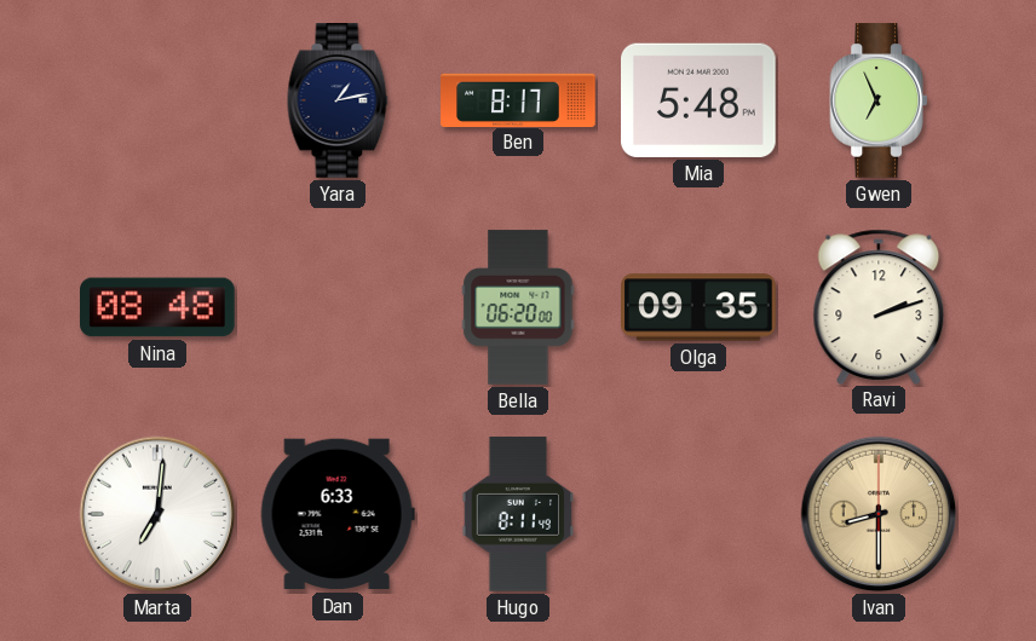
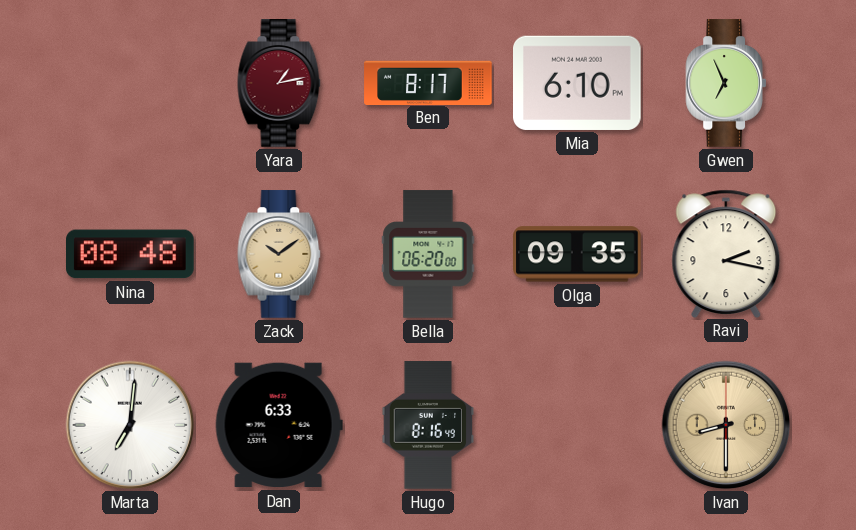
Yara dial: navy -> burgundy (279, 83)
Mia: 5:48 -> 6:10 (578, 83)
Zack: none -> 10:09 (279, 254)
Ravi: 2:12 -> 2:17 (726, 253)
Hugo: 8:11 -> 8:16 (428, 425)
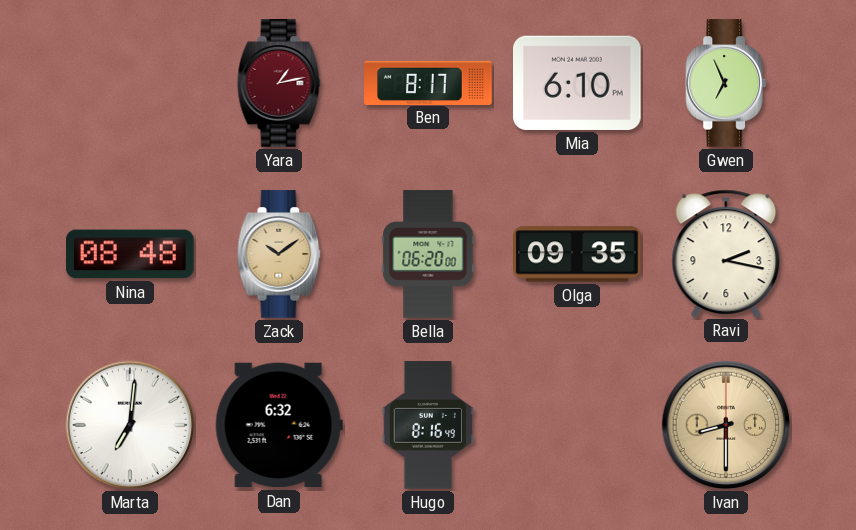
Dan: 6:33 -> 6:32 (279, 425)
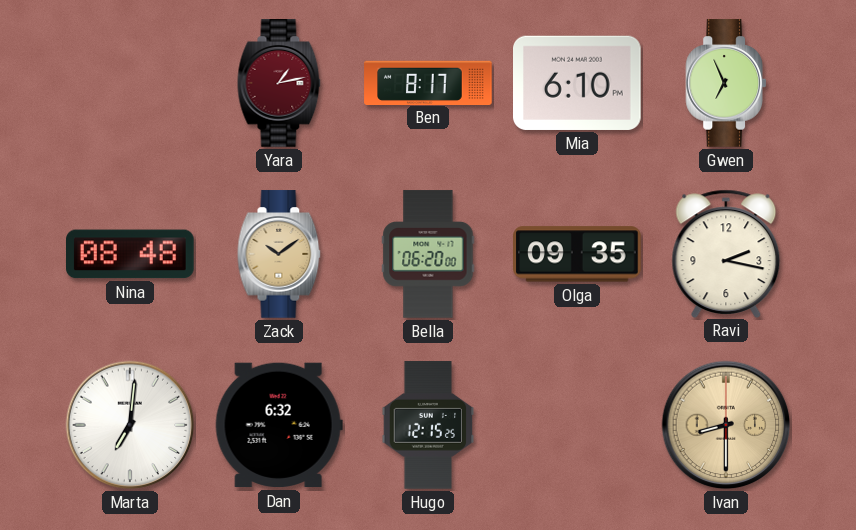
Hugo: 8:16 -> 12:15 (428, 425)
